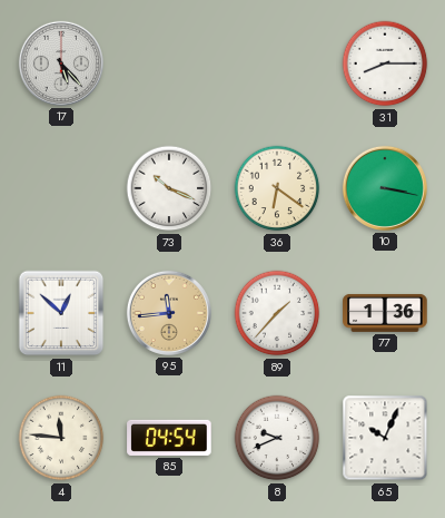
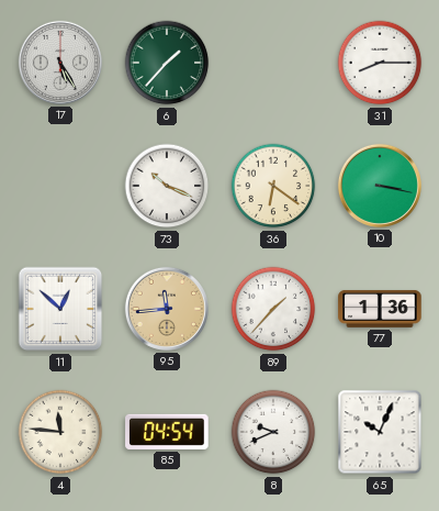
17: 5:23 -> 5:25 (60, 63)
6: none -> 1:37 (167, 63)
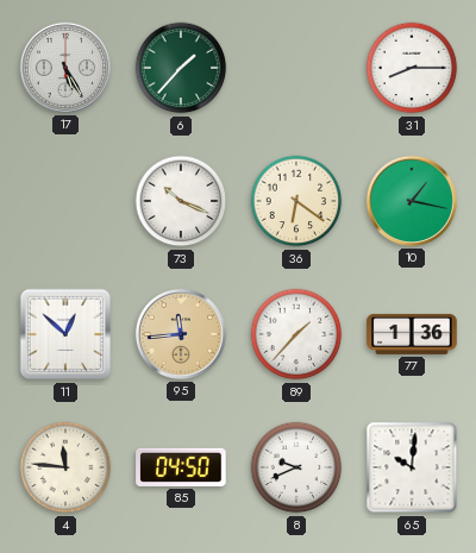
10: 3:17 -> 1:17 (412, 201)
85: 04:54 -> 04:50 (181, 467)
65: 10:04 -> 10:01 (412, 467)
